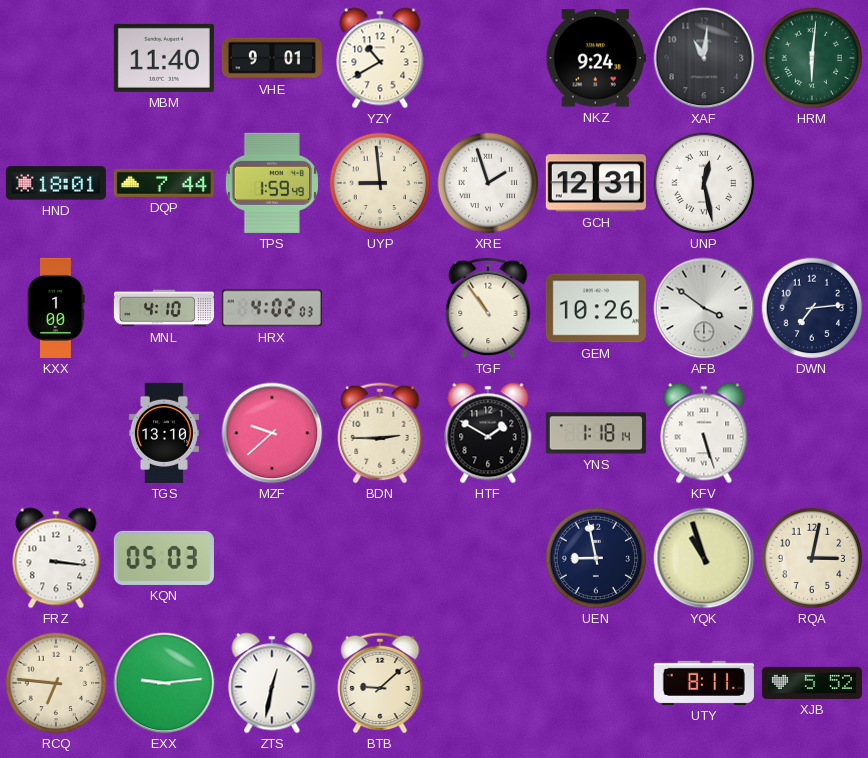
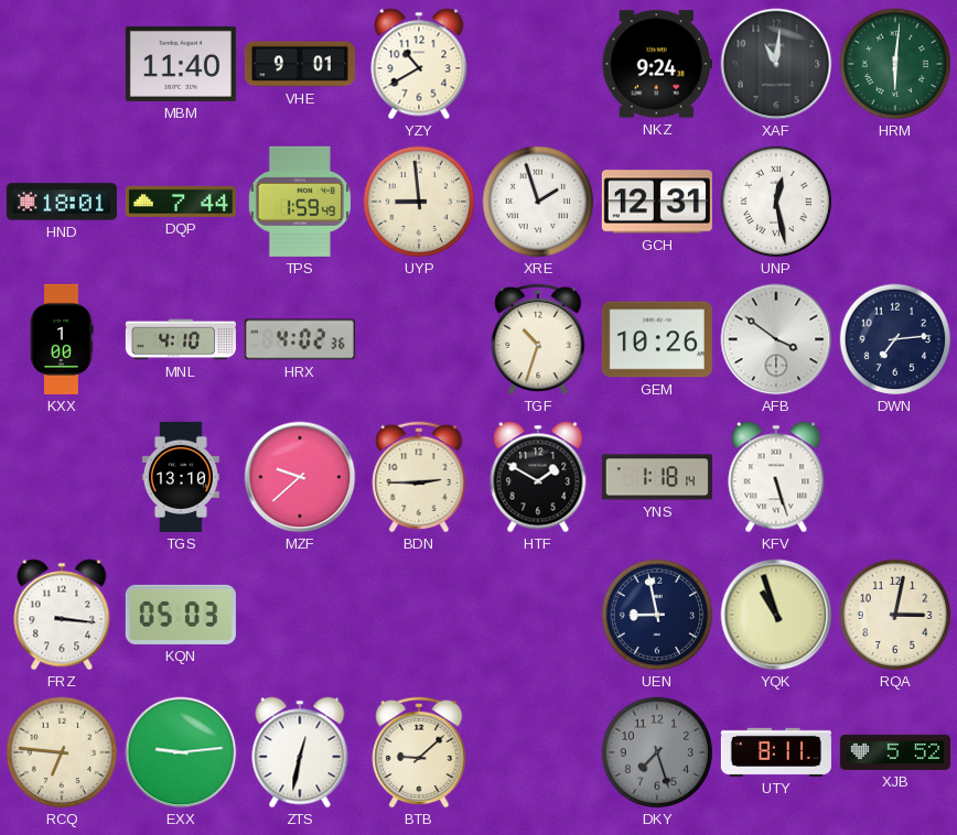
HRX: 4:02:03 -> 4:02:36 (300, 339)
TGF: 10:54 -> 10:33 (538, 339)
DKY: none -> 7:27 (657, 752)
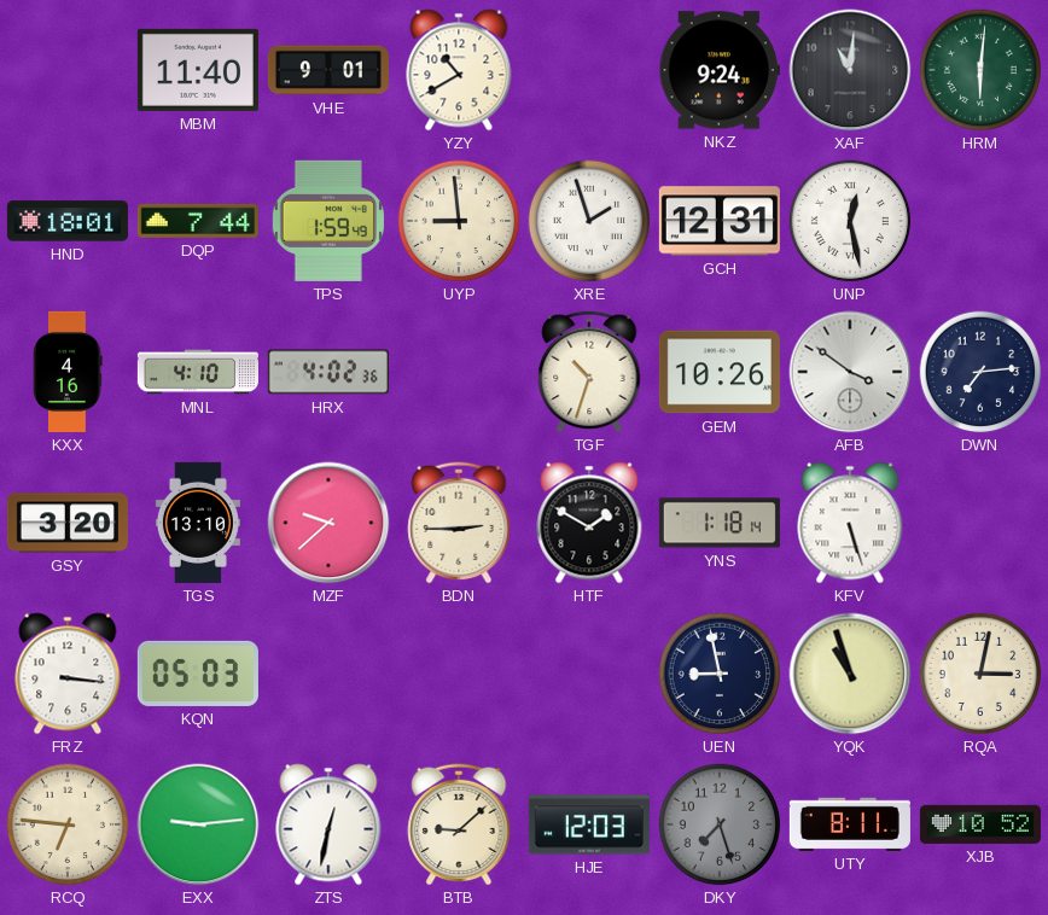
KXX: 1:00 -> 4:16 (68, 372)
GSY: none -> 3:20 (68, 523)
HJE: none -> 12:03 (589, 824)
XJB: 5:52 -> 10:52 (980, 824)
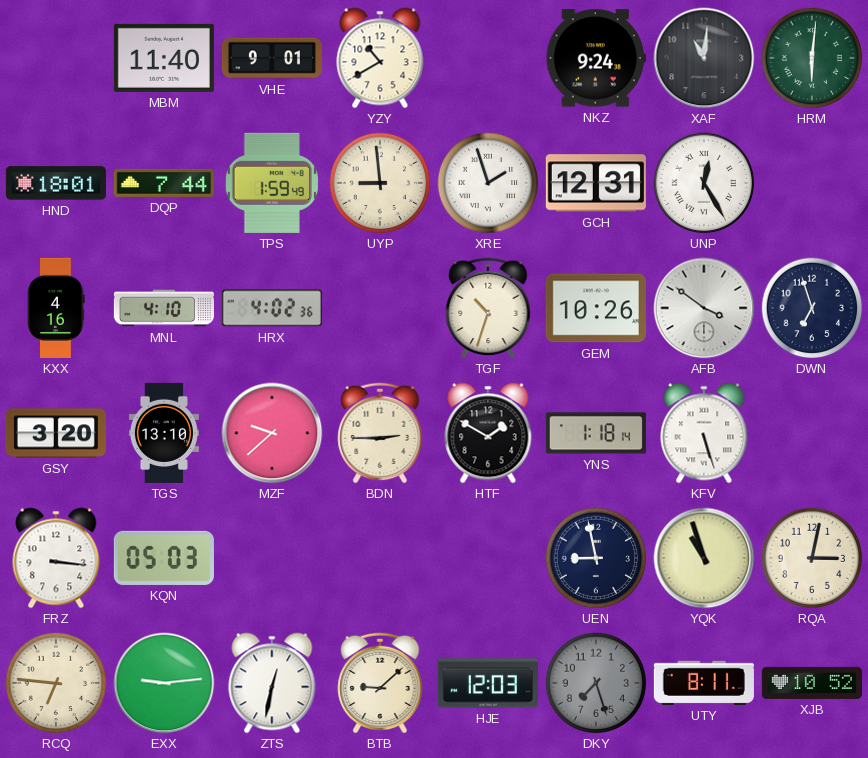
UNP: 12:28 -> 12:25 (704, 183)
DWN: 7:14 -> 6:57 (812, 308)
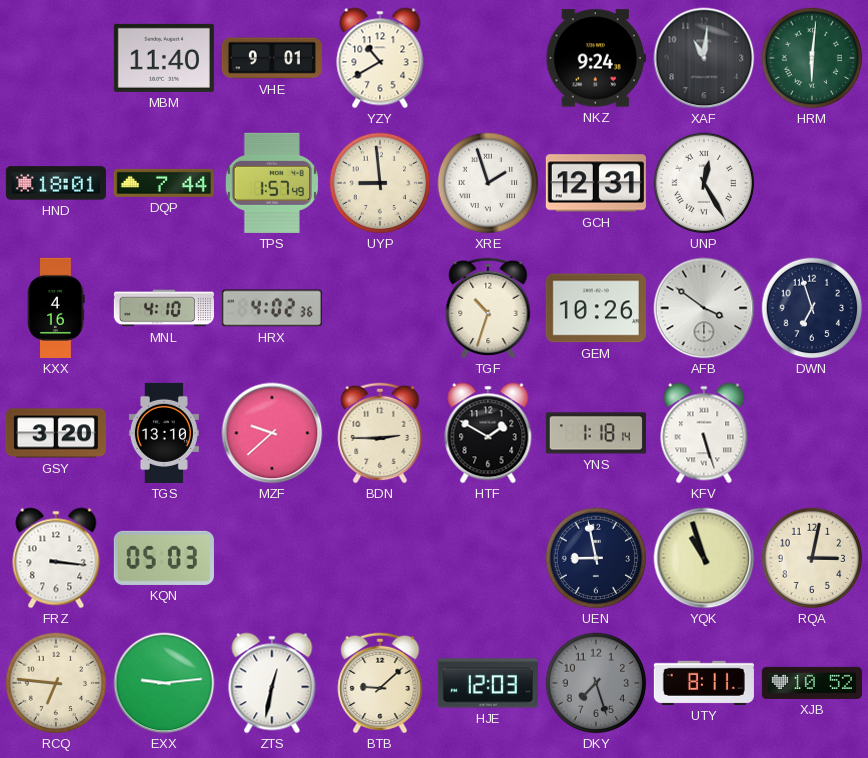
TPS: 1:59 -> 1:57 (272, 183)
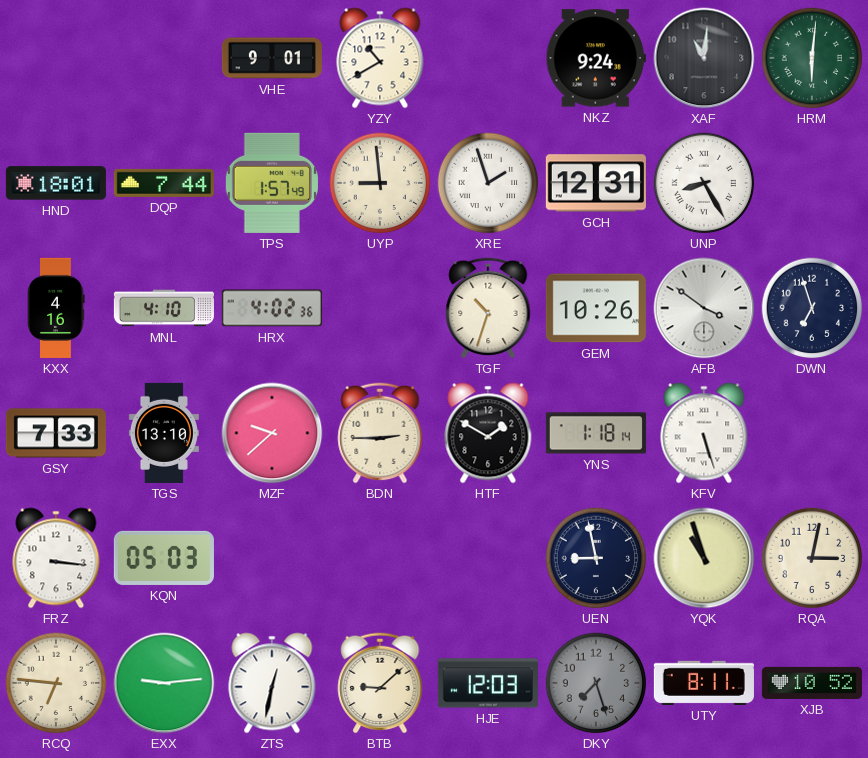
MBM: 11:40 -> none (164, 58)
UNP: 12:25 -> 8:25 (704, 183)
GSY: 3:20 -> 7:33 (56, 433)
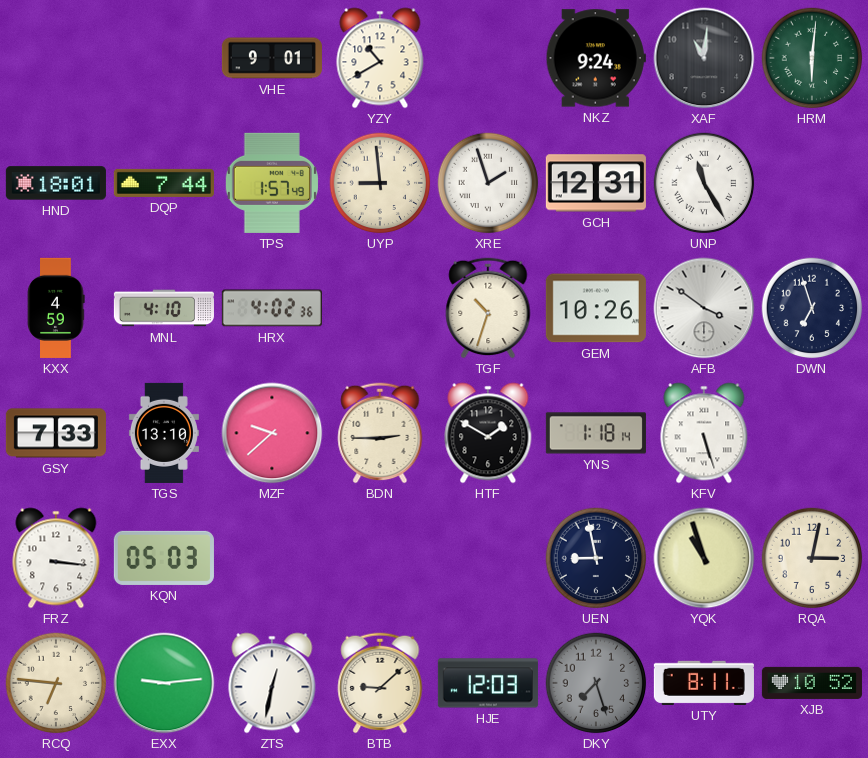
UNP: 8:25 -> 11:25 (704, 183)
KXX: 4:16 -> 4:59 (56, 308)
